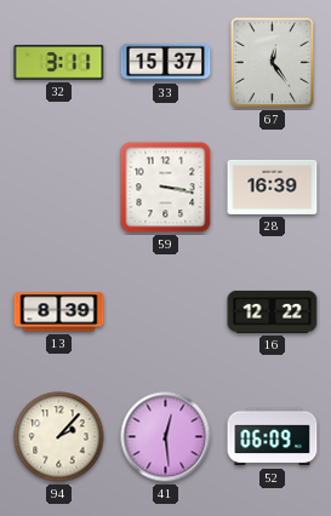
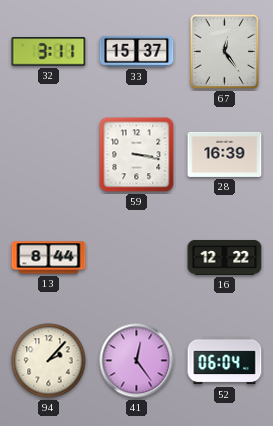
13: 8:39 -> 8:44 (49, 258)
41: 12:29 -> 12:24 (137, 361)
52: 06:09 -> 06:04 (225, 361)
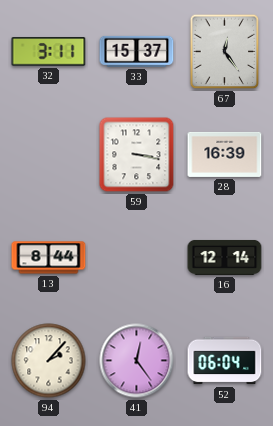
16: 12:22 -> 12:14 (225, 257)
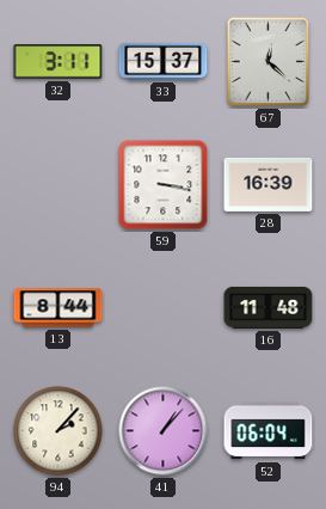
67: 12:24 -> 12:22 (269, 62)
16: 12:14 -> 11:48 (269, 307)
41: 12:24 -> 1:07 (164, 431)
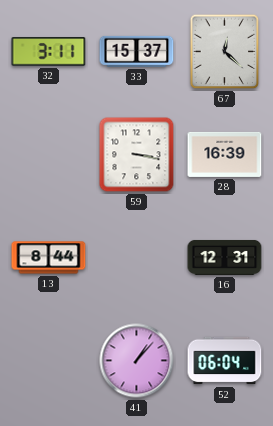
16: 11:48 -> 12:31 (225, 257)
94: 2:07 -> none (59, 431)
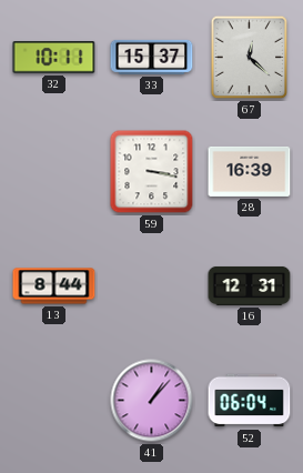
32: 3:11 -> 10:11 (54, 58)
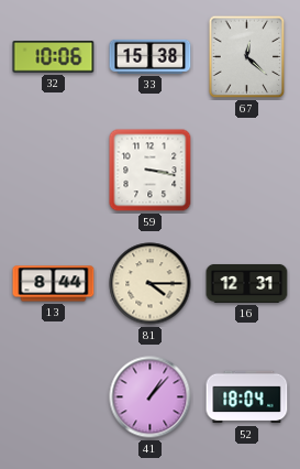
32: 10:11 -> 10:06 (54, 57)
33: 15:37 -> 15:38 (151, 56)
28: 16:39 -> none (250, 171)
81: none -> 4:15 (151, 284)
52: 06:04 -> 18:04 (247, 397)
